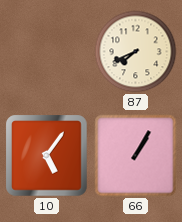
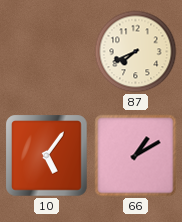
66: 1:05 -> 1:10 (136, 156)
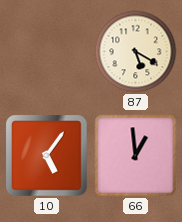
87: 7:41 -> 5:20 (136, 52)
66: 1:10 -> 12:59 (136, 156)
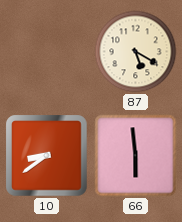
10: 5:06 -> 8:39 (47, 156)
66: 12:59 -> 5:59 (136, 156)
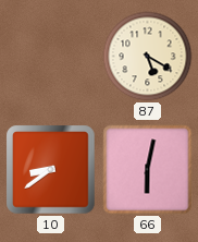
66: 5:59 -> 6:02 (148, 170)
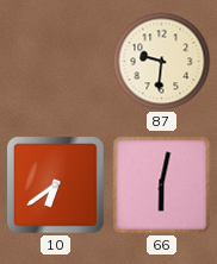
87: 5:20 -> 9:31 (162, 62)
10: 8:39 -> 6:39 (56, 186)
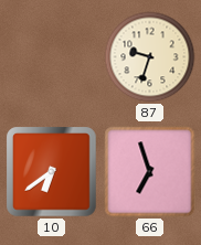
87: 9:31 -> 9:33 (150, 57)
66: 6:02 -> 6:57 (150, 172)
